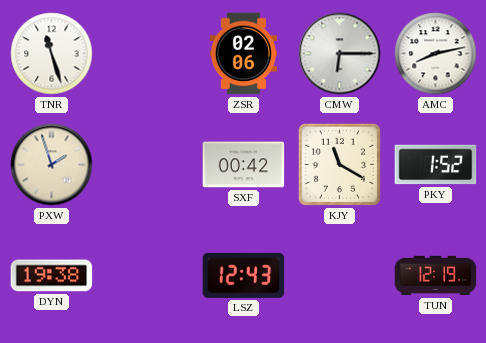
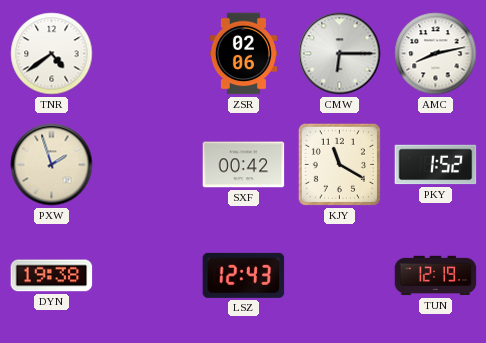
TNR: 11:27 -> 4:39 (52, 54)
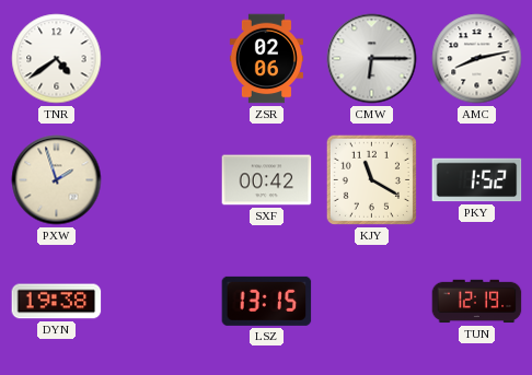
LSZ: 12:43 -> 13:15 (267, 301)
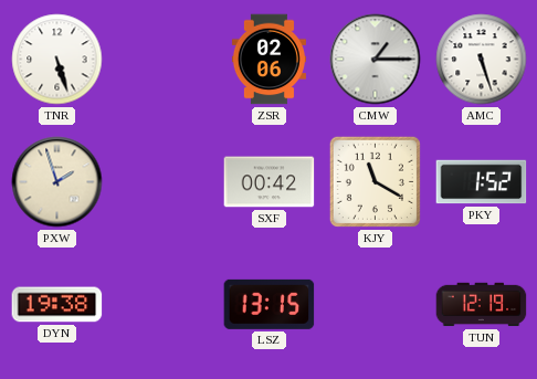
TNR: 4:39 -> 5:27 (57, 60)
CMW: 6:15 -> 1:15 (376, 60)
AMC: 8:13 -> 5:27 (482, 60)
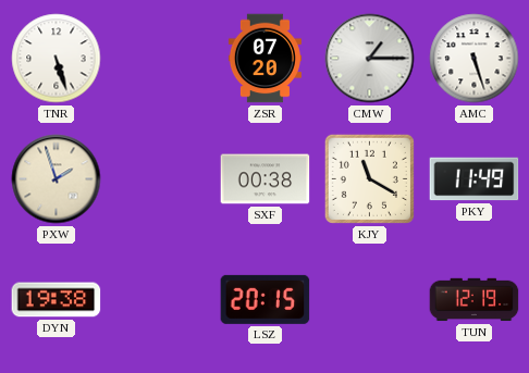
ZSR: 02:06 -> 07:20 (264, 59)
SXF: 00:42 -> 00:38 (266, 179)
PKY: 1:52 -> 11:49 (475, 179)
LSZ: 13:15 -> 20:15 (266, 299)
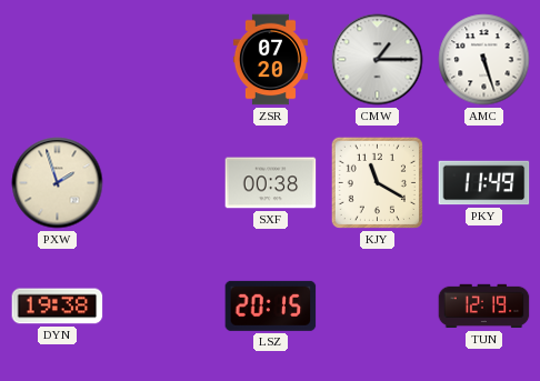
TNR: 5:27 -> none (57, 59)
